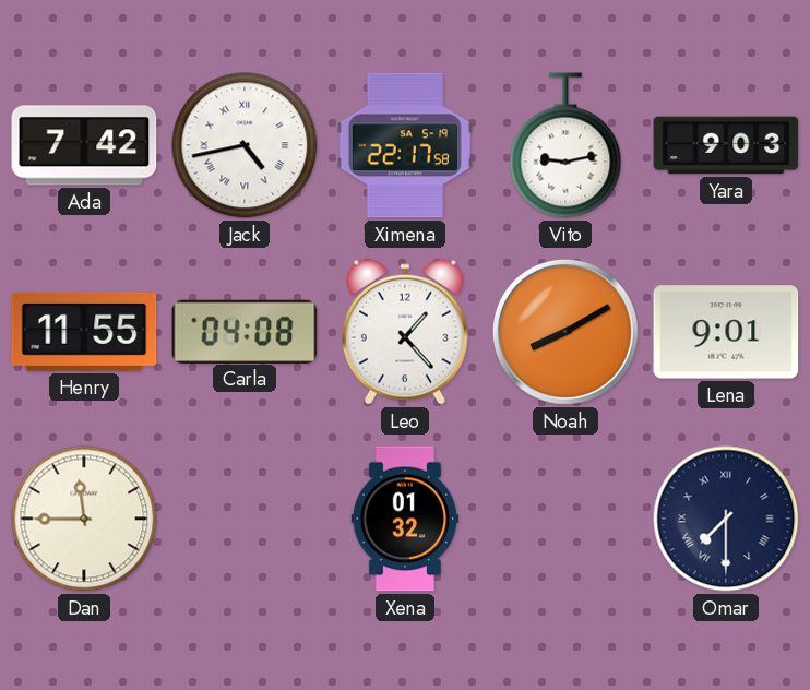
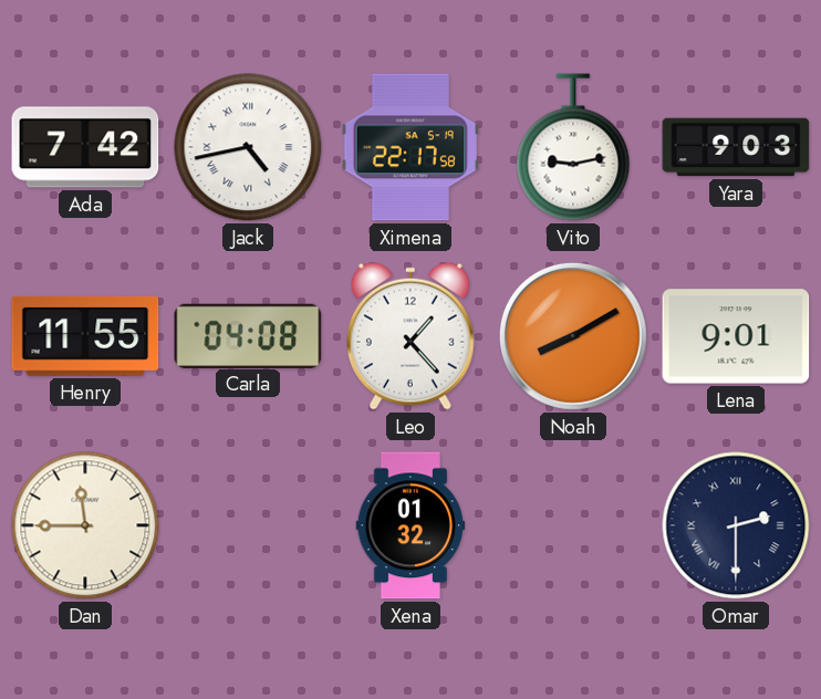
Omar: 7:30 -> 2:30 (736, 525)
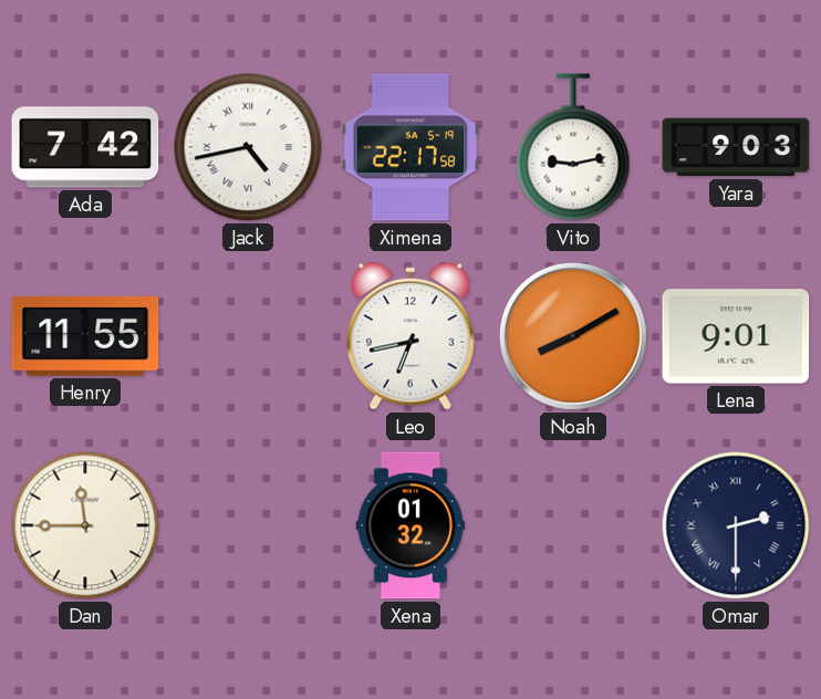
Carla: 04:08 -> none (248, 335)
Leo: 1:23 -> 6:43 (410, 336)
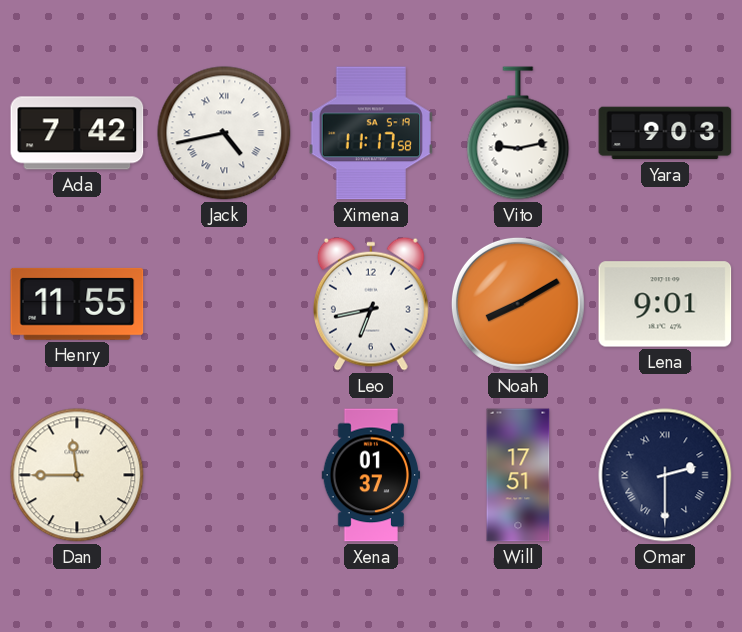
Ximena: 22:17 -> 11:17 (371, 133)
Xena: 01:32 -> 01:37 (371, 475)
Will: none -> 17:51 (518, 475)
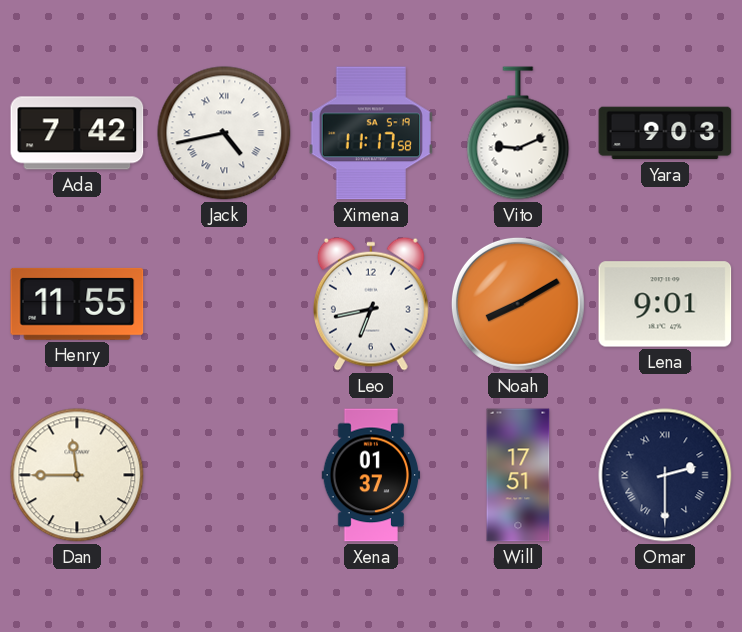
Vito: 9:13 -> 9:11 (518, 133)
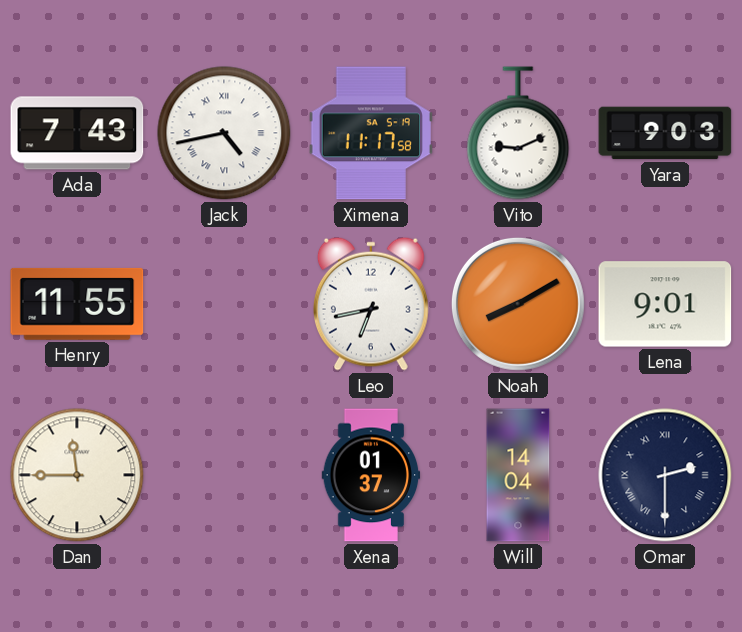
Ada: 7:42 -> 7:43 (77, 133)
Will: 17:51 -> 14:04 (518, 475)
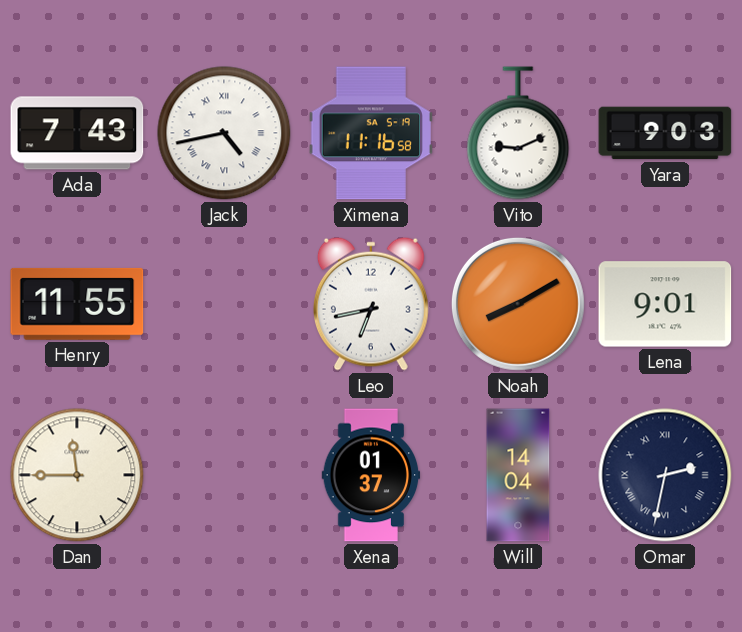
Ximena: 11:17 -> 11:16 (371, 133)
Omar: 2:30 -> 2:32 (665, 475)
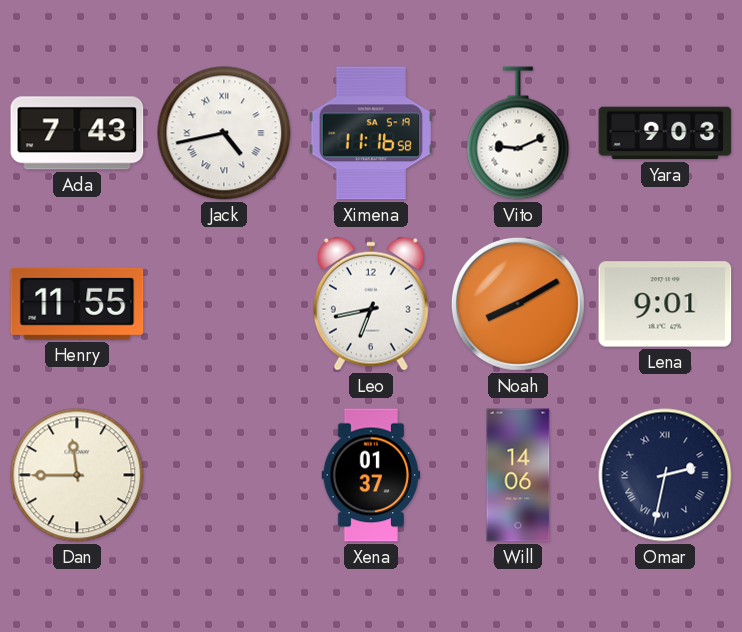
Will: 14:04 -> 14:06 (518, 475)
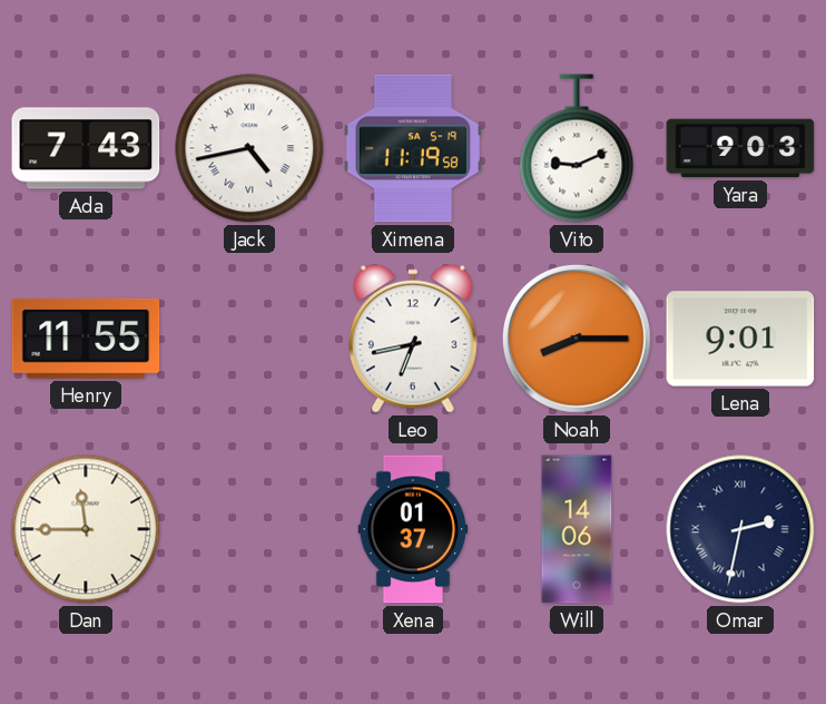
Ximena: 11:16 -> 11:19 (413, 148)
Noah: 8:10 -> 8:15 (577, 339)
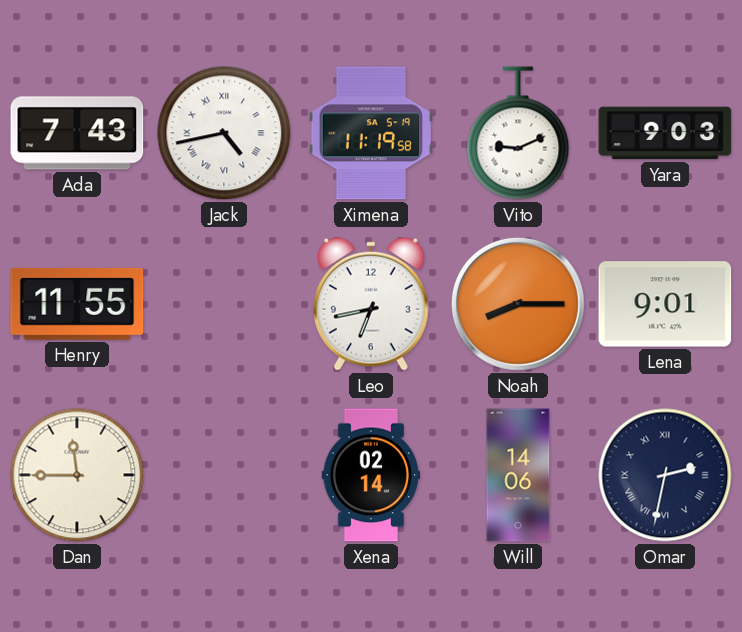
Xena: 01:37 -> 02:14 (371, 475)
